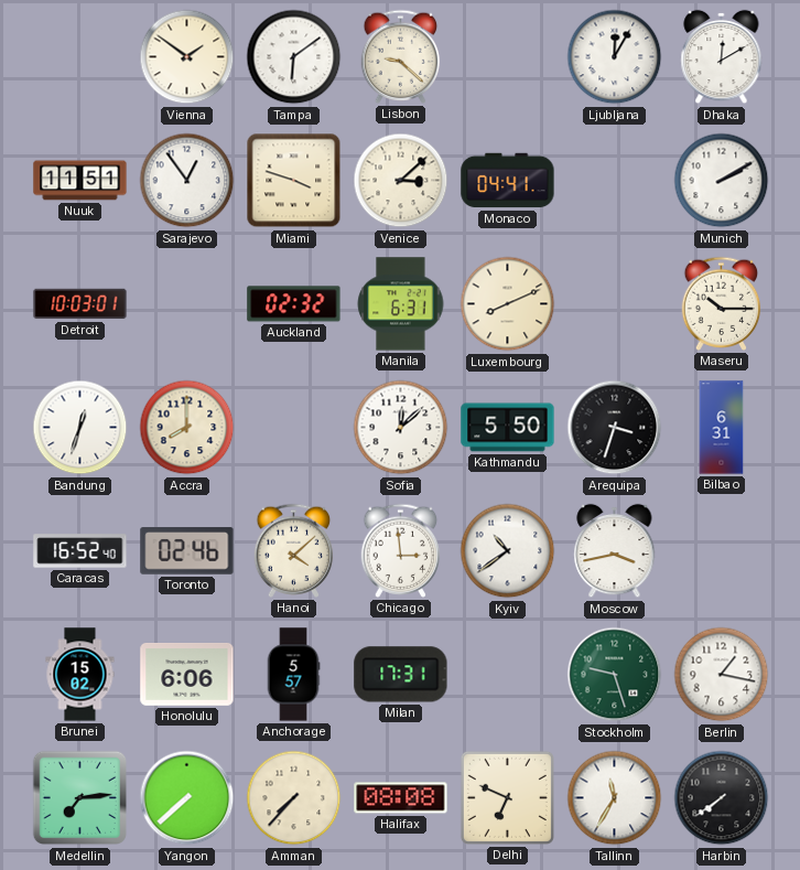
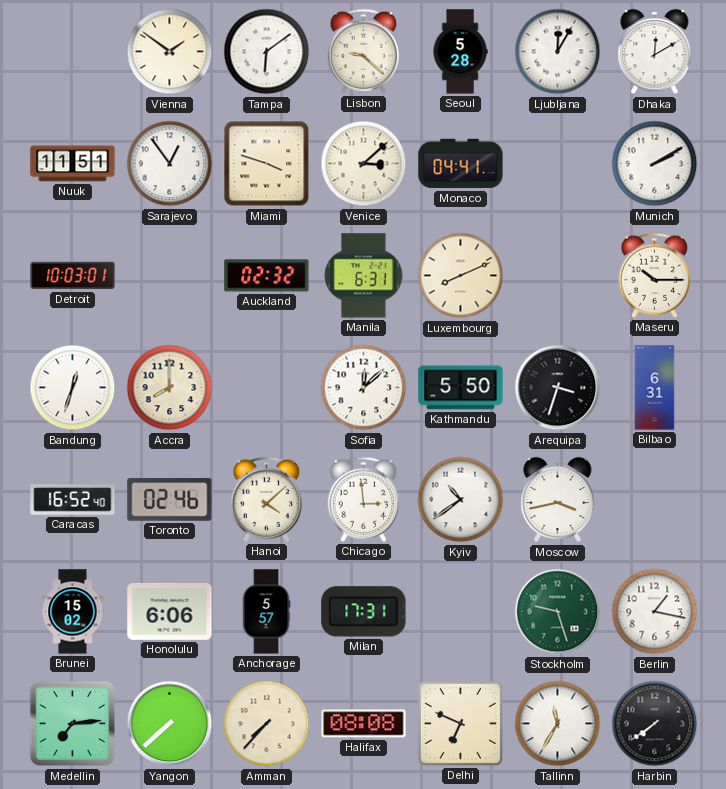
Seoul: none -> 5:28 (460, 52)
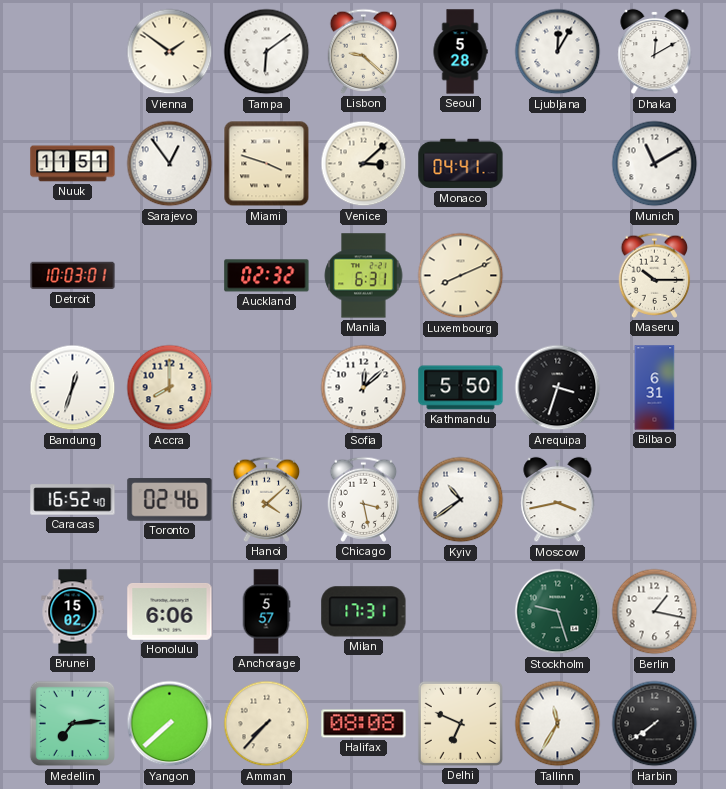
Munich: 2:10 -> 11:10 (655, 164)
Chicago: 2:59 -> 3:28 (364, 499)
